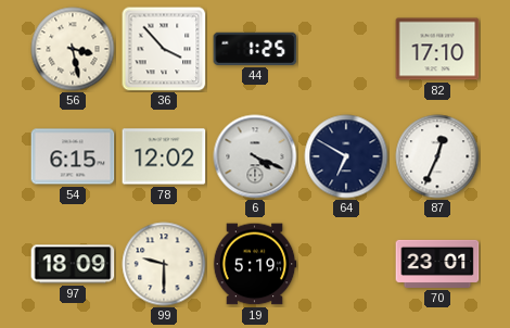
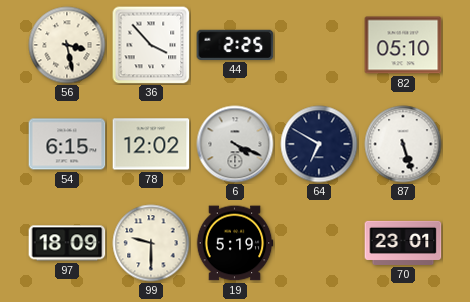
44: 1:25 -> 2:25 (235, 45)
82: 17:10 -> 05:10 (403, 45)
87: 12:34 -> 5:27 (403, 144)
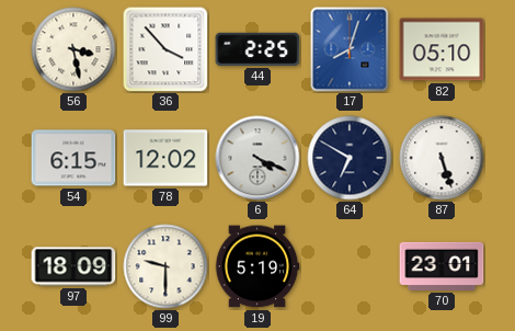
17: none -> 8:03 (350, 49)
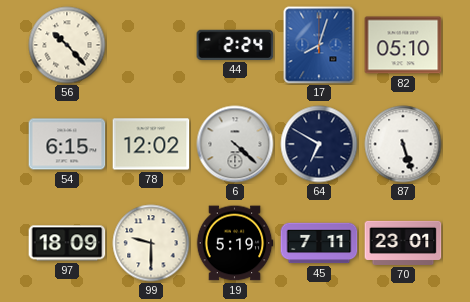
56: 3:28 -> 10:23 (67, 45)
36: 3:53 -> none (165, 49)
44: 2:25 -> 2:24 (235, 45)
6: 4:19 -> 4:22 (235, 144)
45: none -> 7:11 (319, 243)
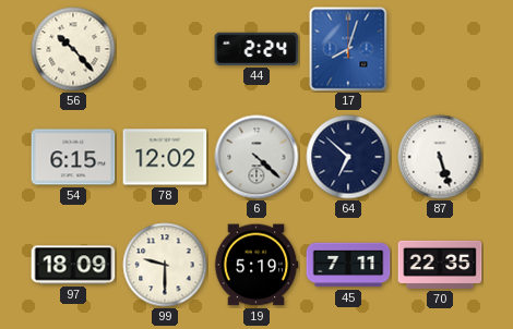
82: 05:10 -> none (403, 45)
64: 6:50 -> 6:52 (348, 157)
70: 23:01 -> 22:35 (440, 265)
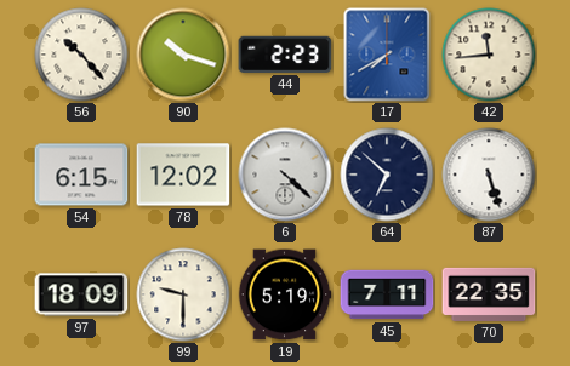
90: none -> 10:18 (183, 55)
44: 2:24 -> 2:23 (285, 55)
17: 8:03 -> 7:40 (387, 55)
42: none -> 11:44 (489, 55)
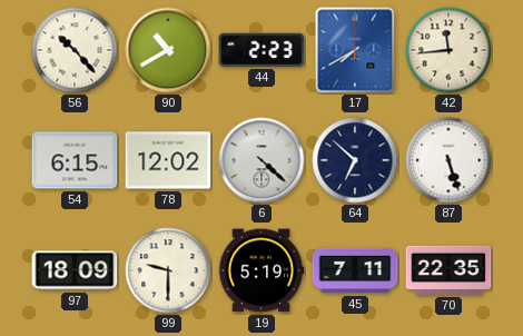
90: 10:18 -> 10:40 (168, 50)
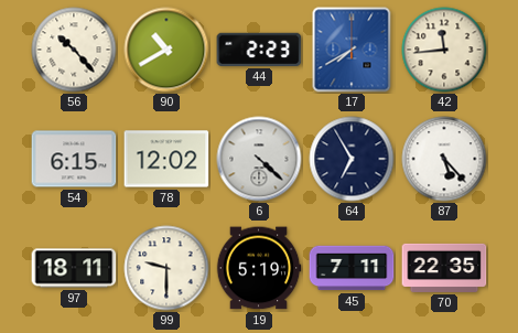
64: 6:52 -> 6:55 (352, 159)
87: 5:27 -> 5:23 (444, 159)
97: 18:09 -> 18:11 (74, 268)
